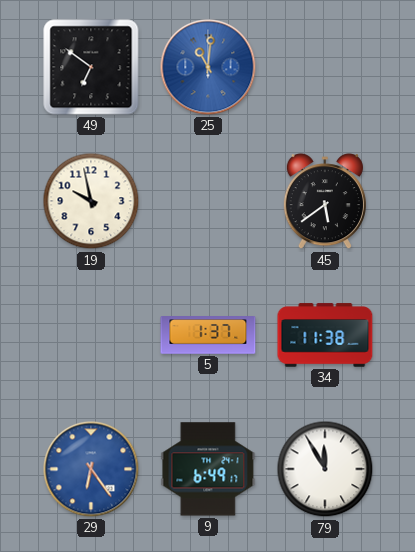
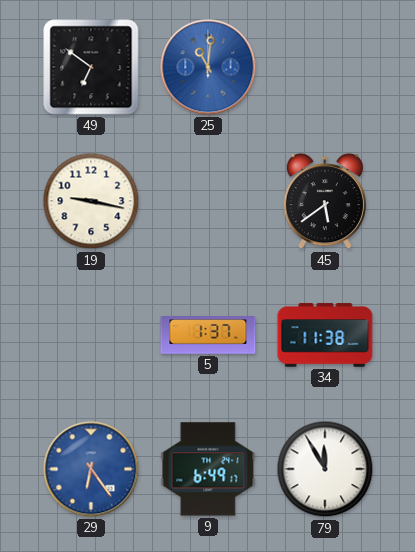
19: 9:58 -> 9:17 (91, 201)
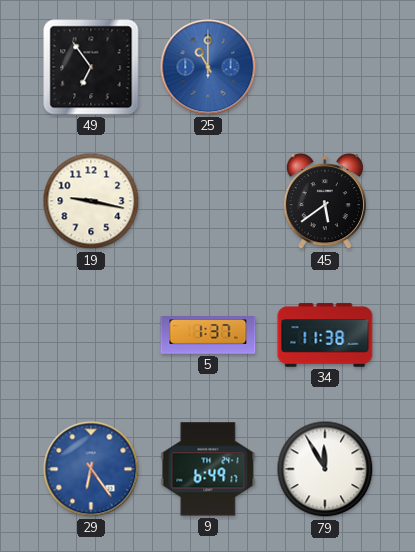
49: 6:51 -> 6:54 (91, 67)
25: 11:01 -> 11:00 (208, 67)
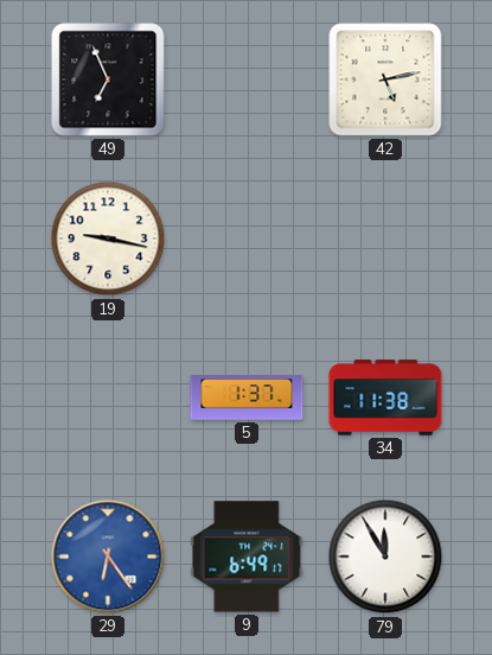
49: 6:54 -> 6:56 (108, 80)
25: 11:00 -> none (208, 67)
42: none -> 5:13 (385, 80)
45: 5:39 -> none (325, 202)
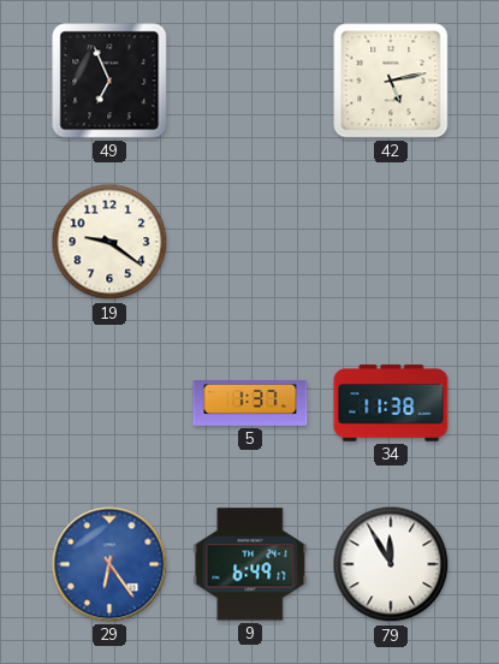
19: 9:17 -> 9:21 (109, 242)
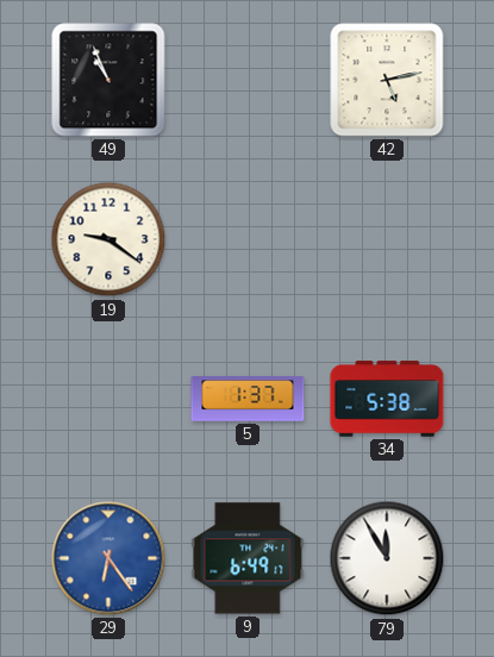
49: 6:56 -> 10:56 (108, 80)
34: 11:38 -> 5:38 (387, 399)
